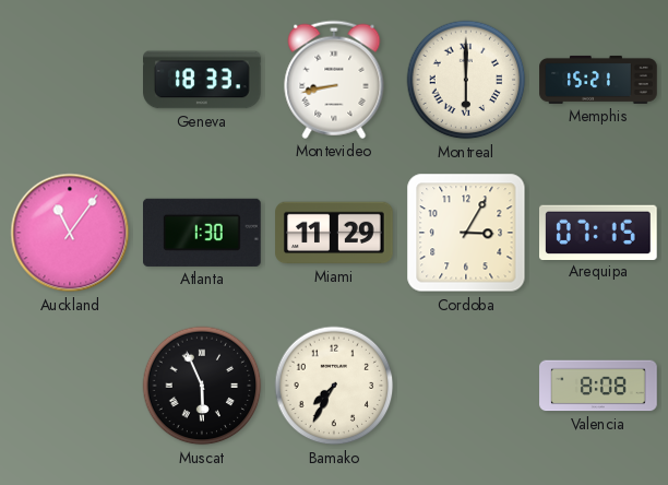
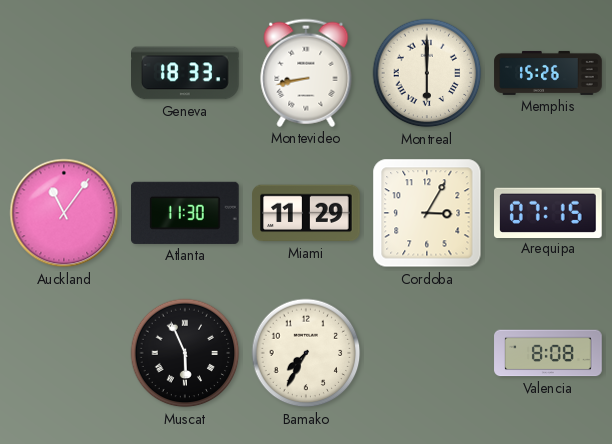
Memphis: 15:21 -> 15:26 (548, 73)
Atlanta: 1:30 -> 11:30 (186, 213)
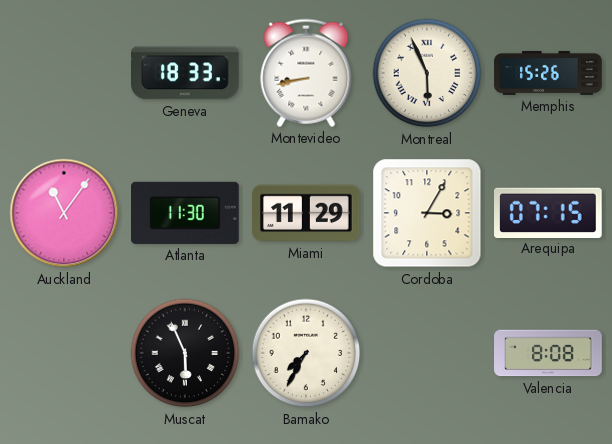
Montreal: 6:00 -> 5:56 (427, 73)
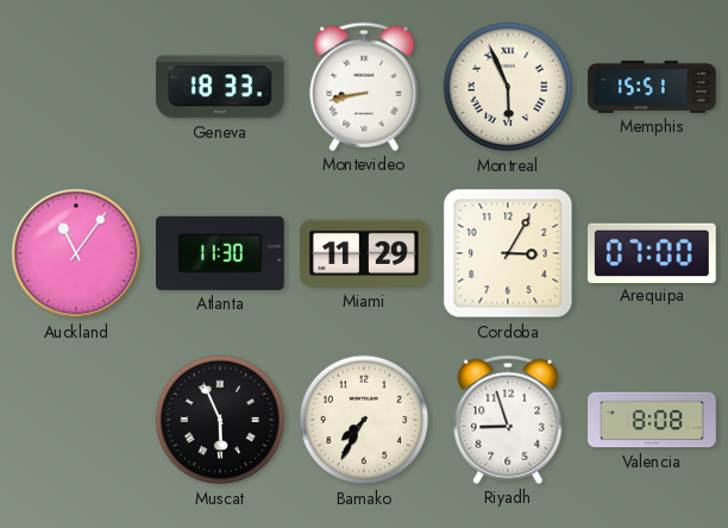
Memphis: 15:26 -> 15:51 (652, 87)
Arequipa: 07:15 -> 07:00 (653, 252)
Riyadh: none -> 8:57 (508, 420)
